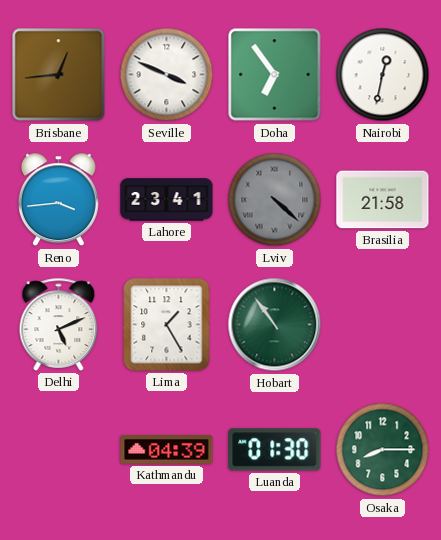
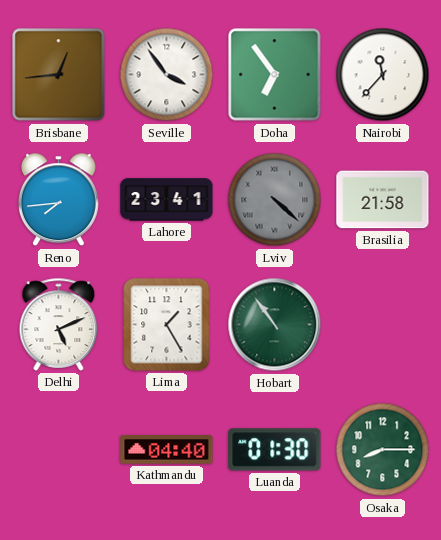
Seville: 3:49 -> 3:54 (167, 75)
Nairobi: 12:32 -> 11:37 (383, 75)
Reno: 3:44 -> 7:44 (58, 200)
Kathmandu: 04:39 -> 04:40 (167, 450)
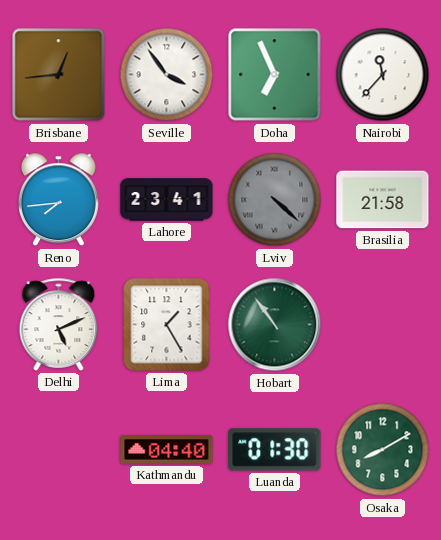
Doha: 6:54 -> 6:56 (275, 75)
Osaka: 8:15 -> 8:10 (383, 450)
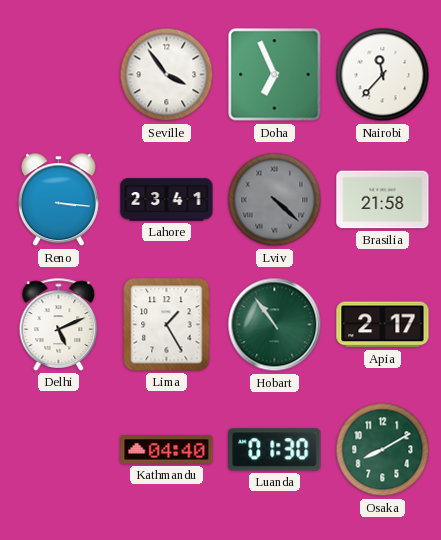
Brisbane: 12:44 -> none (59, 75)
Reno: 7:44 -> 3:16 (58, 200)
Apia: none -> 2:17 (383, 325)
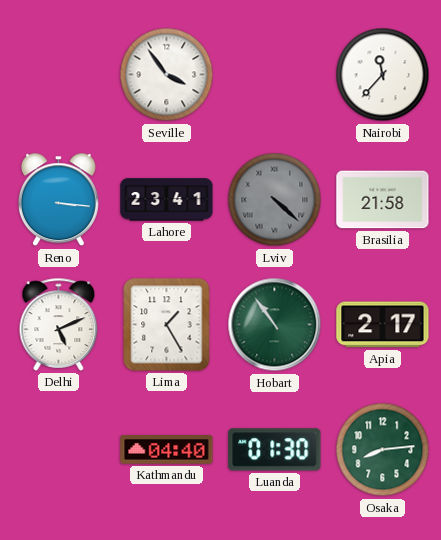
Doha: 6:56 -> none (275, 75)
Osaka: 8:10 -> 8:14 (383, 450)
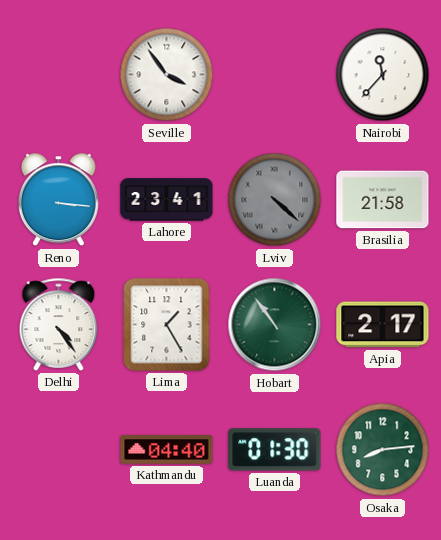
Delhi: 5:11 -> 4:24 (59, 324)
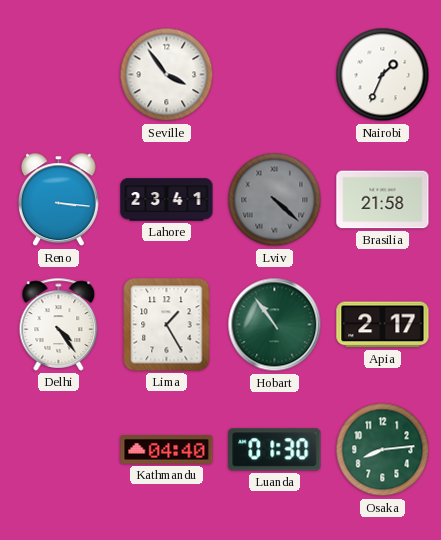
Nairobi: 11:37 -> 1:34 (383, 75)
